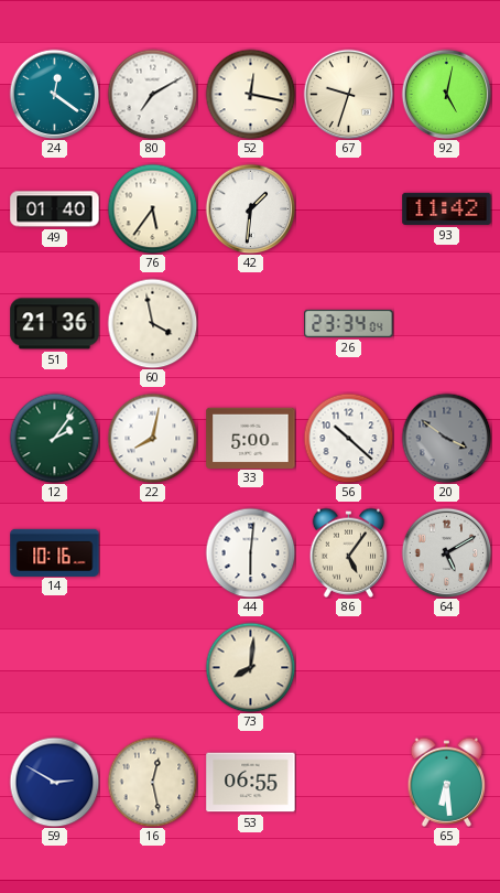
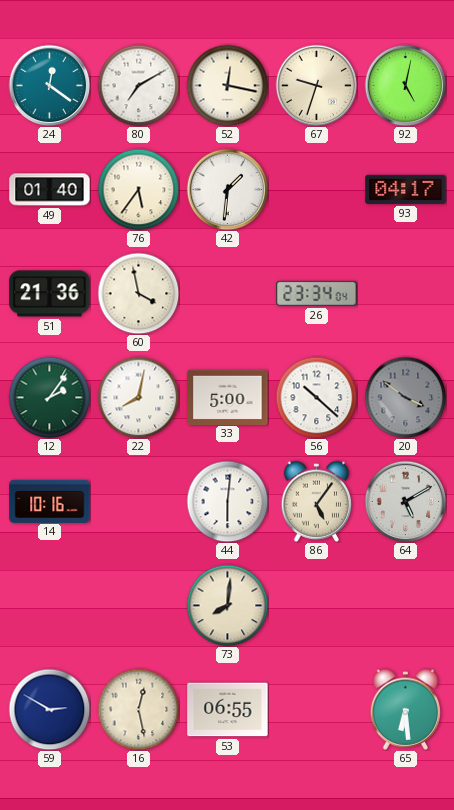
93: 11:42 -> 04:17 (406, 189)
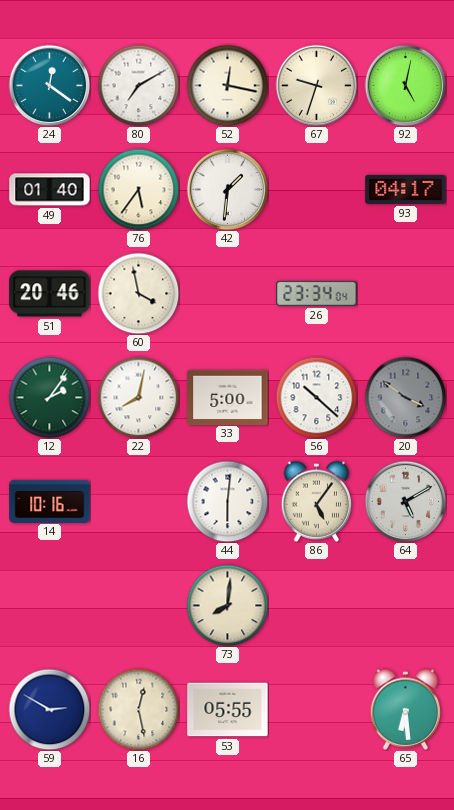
51: 21:36 -> 20:46 (50, 294)
53: 06:55 -> 05:55 (228, 710)
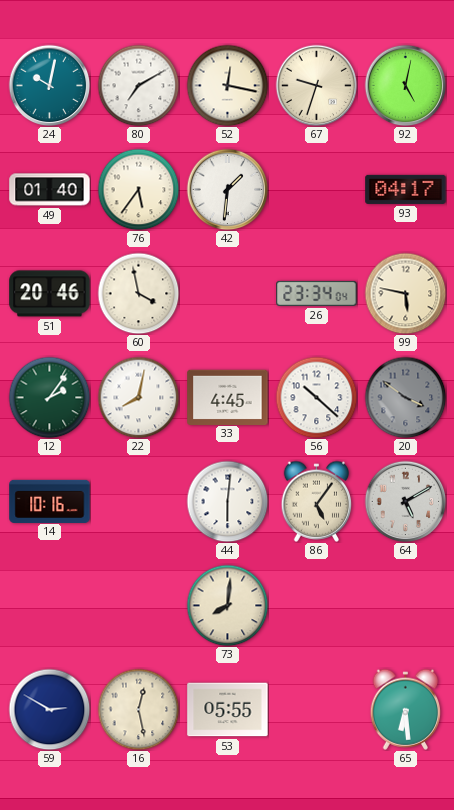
24: 12:21 -> 10:02 (49, 85)
99: none -> 5:47 (405, 293)
33: 5:00 -> 4:45 (228, 397)
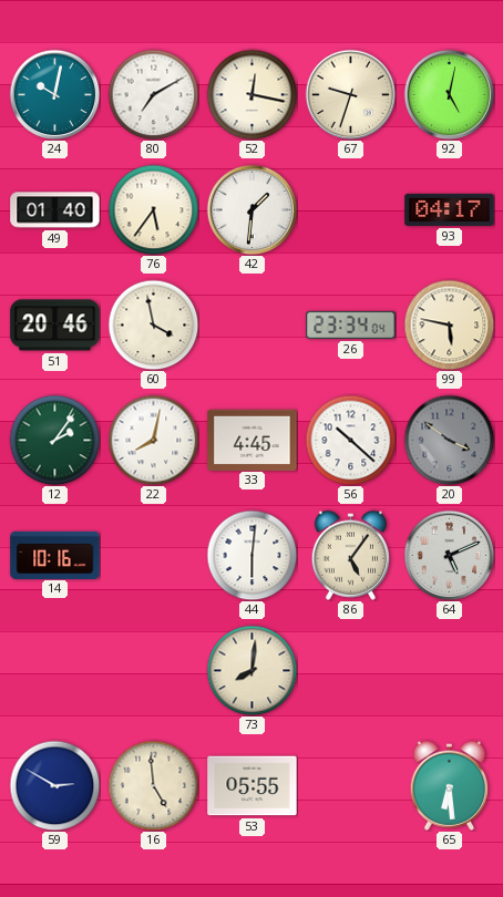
64: 5:10 -> 5:11 (449, 555)
16: 12:28 -> 4:59 (153, 785)
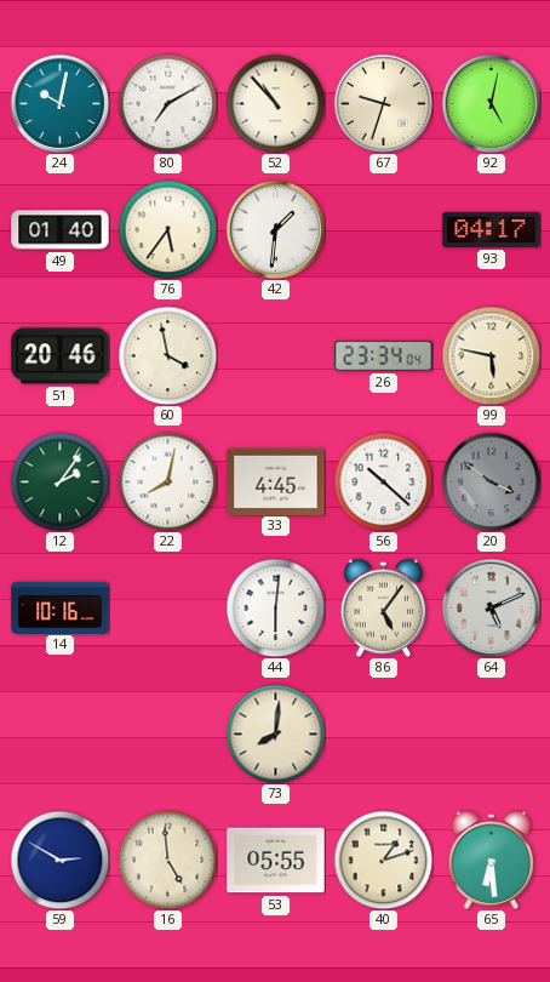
52: 12:17 -> 10:53 (275, 103)
40: none -> 1:12 (383, 860)
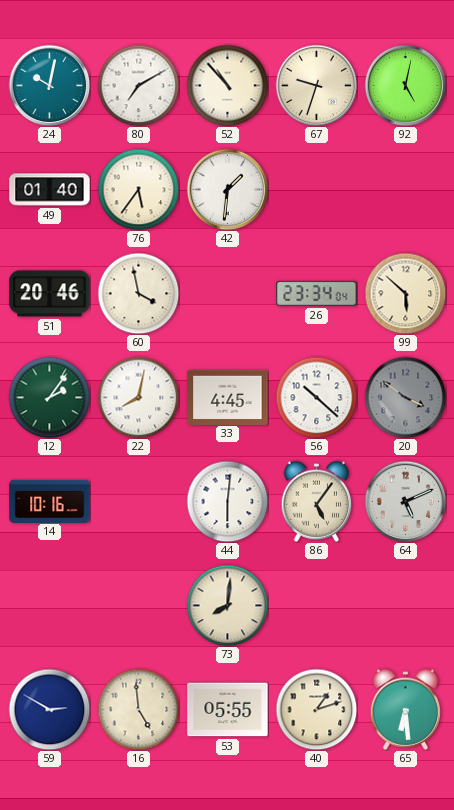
93: 04:17 -> none (492, 229)
99: 5:47 -> 5:52 (405, 293)
